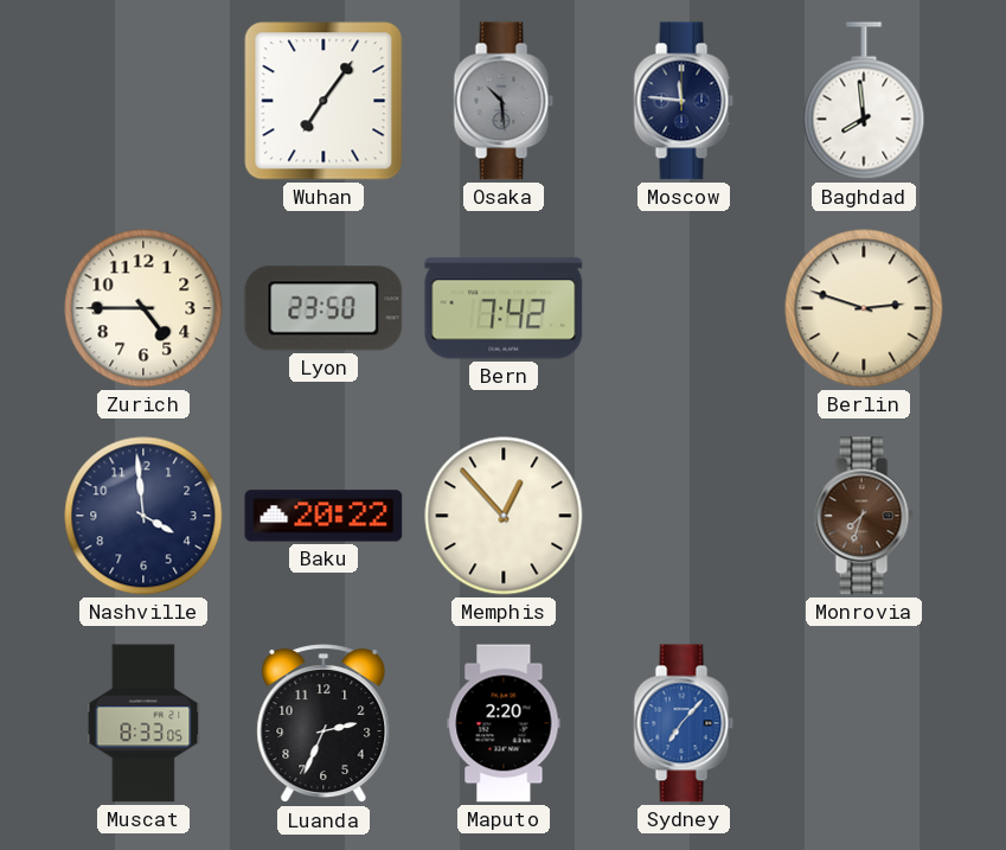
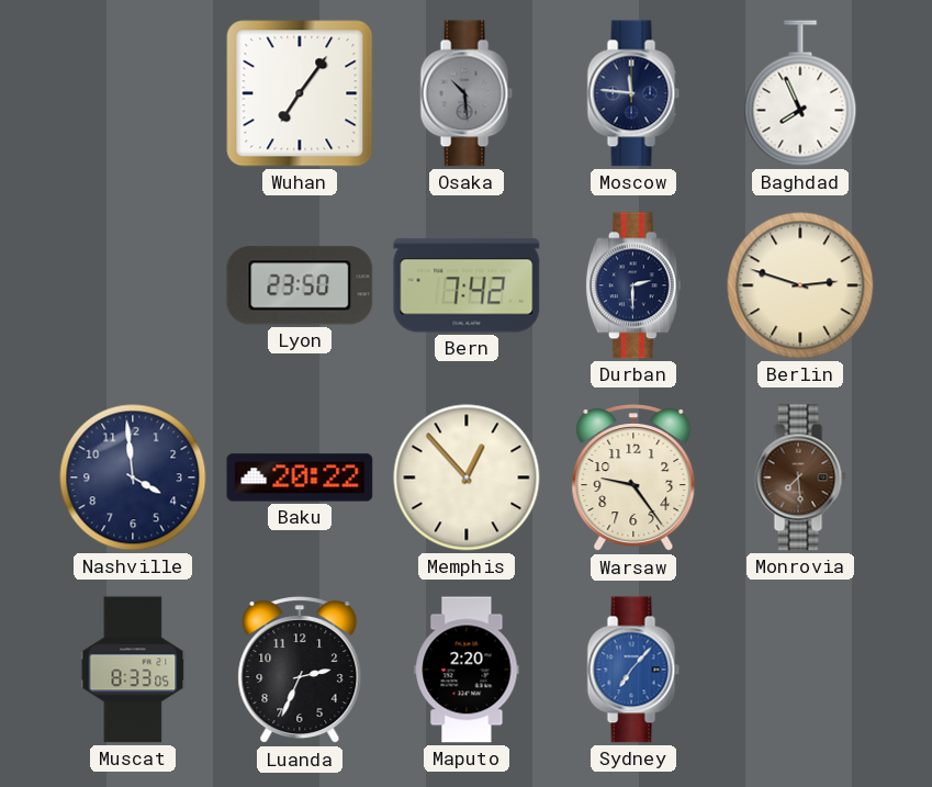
Baghdad: 7:59 -> 7:56 (800, 93)
Zurich: 4:45 -> none (143, 308)
Durban: none -> 2:30 (633, 285)
Warsaw: none -> 9:24 (633, 479)
Monrovia: 7:33 -> 7:29 (800, 477)
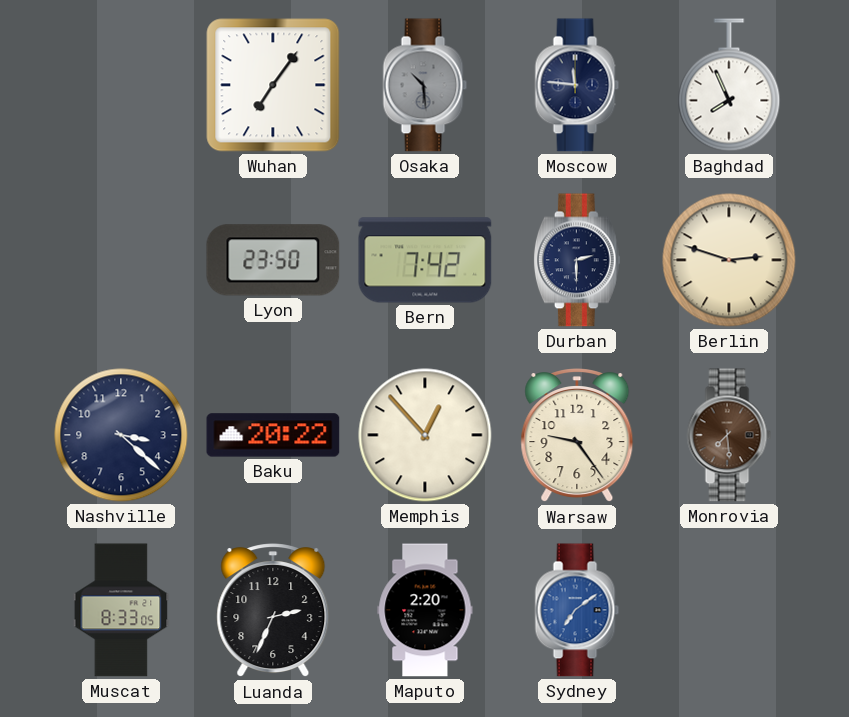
Nashville: 3:59 -> 3:22 (121, 435)
Sydney: 7:07 -> 7:09 (577, 610)
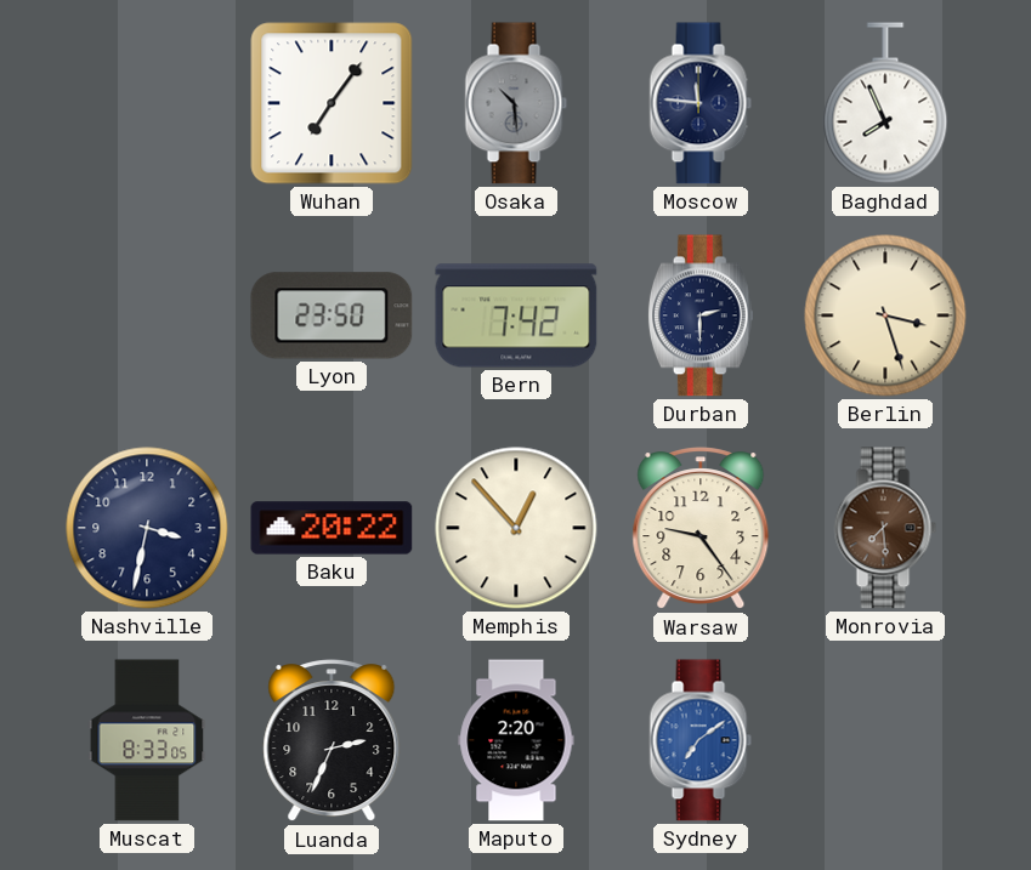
Berlin: 2:48 -> 3:27 (885, 315)
Nashville: 3:22 -> 3:32 (147, 528)
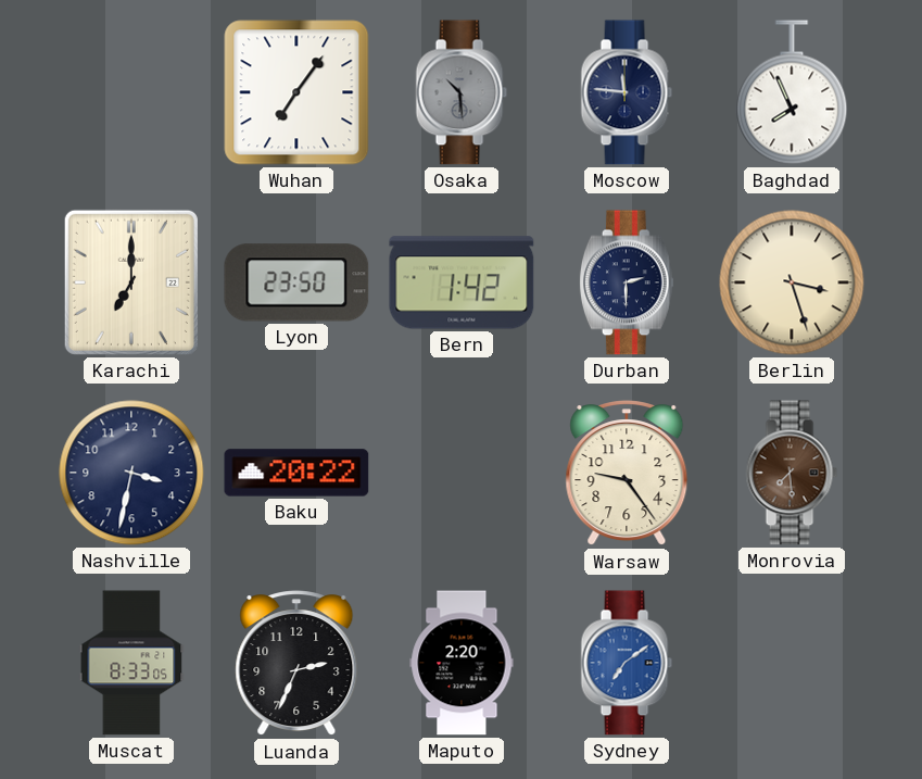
Karachi: none -> 7:00 (131, 282)
Bern: 7:42 -> 1:42 (462, 282)
Memphis: 12:53 -> none (516, 528)
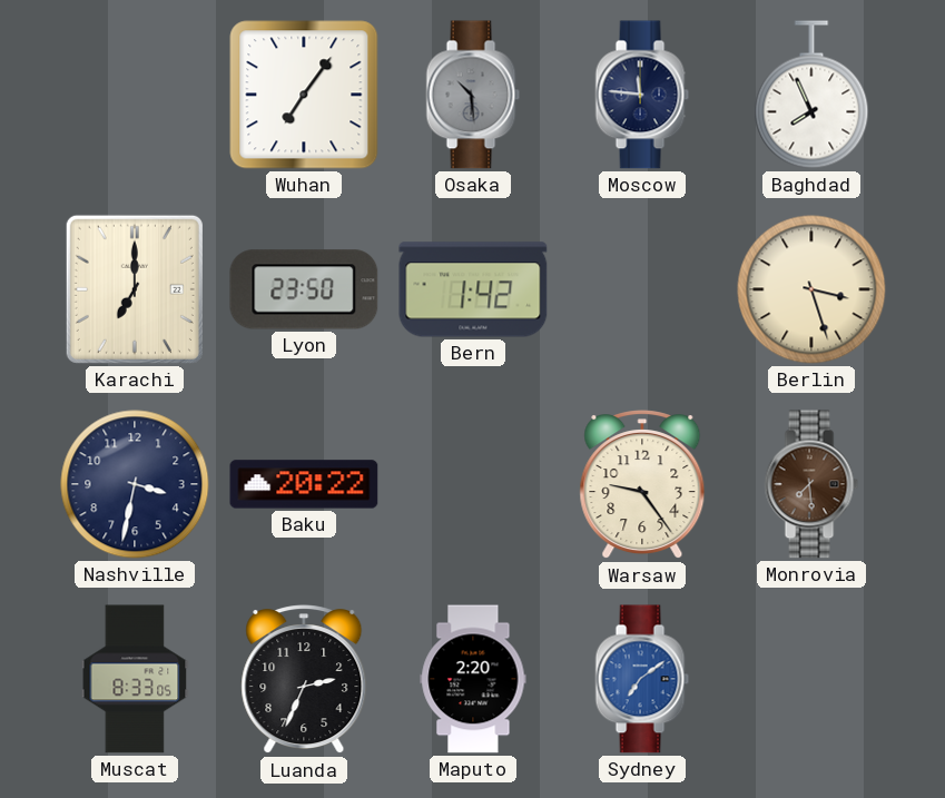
Durban: 2:30 -> none (627, 282)
